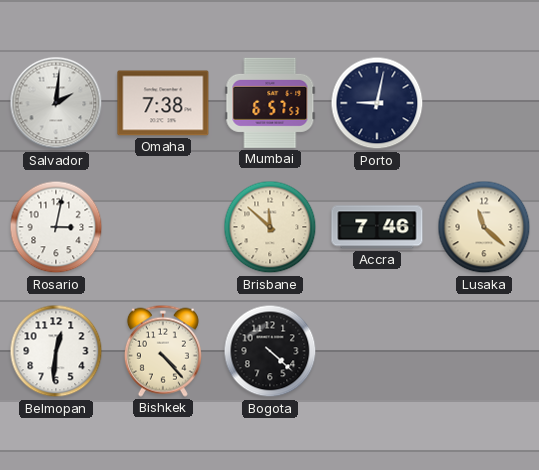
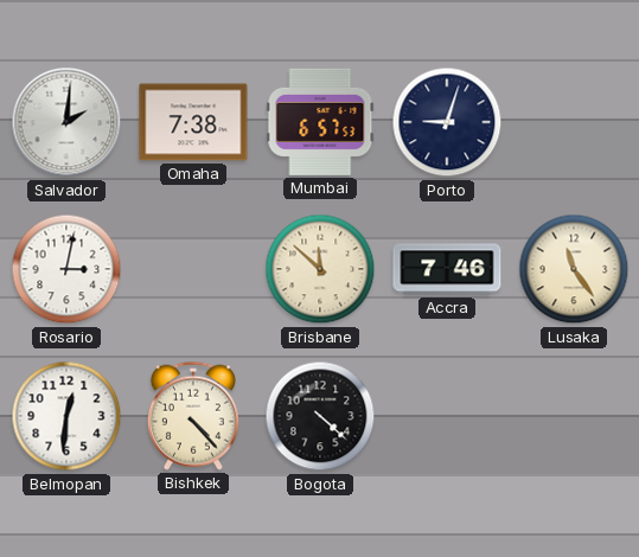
Porto: 9:02 -> 9:03 (447, 122)
Lusaka: 11:22 -> 11:24 (574, 269)
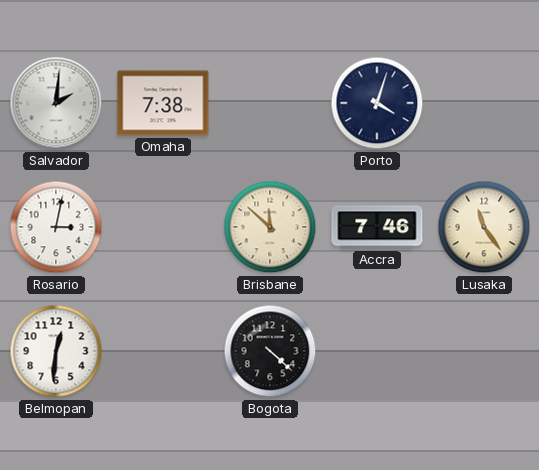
Mumbai: 6:57 -> none (320, 122)
Porto: 9:03 -> 4:03 (377, 103)
Bishkek: 4:23 -> none (193, 416)
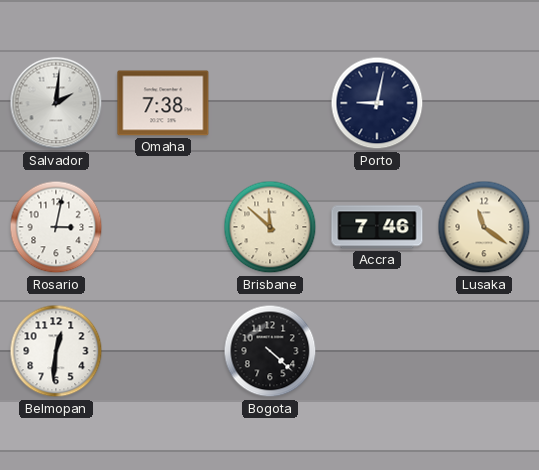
Porto: 4:03 -> 9:02 (377, 103)
Lusaka: 11:24 -> 11:21 (484, 227)
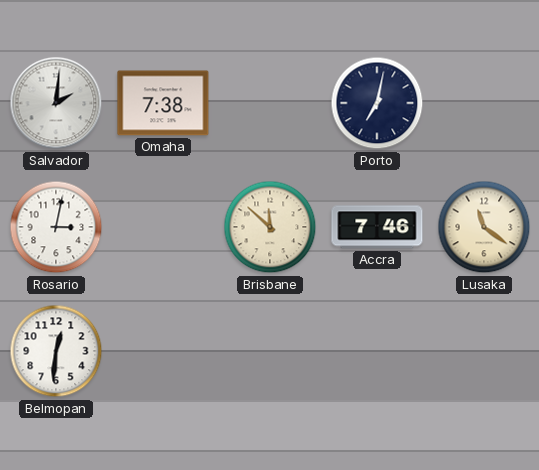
Porto: 9:02 -> 7:02 (377, 103)
Bogota: 4:22 -> none (270, 351)
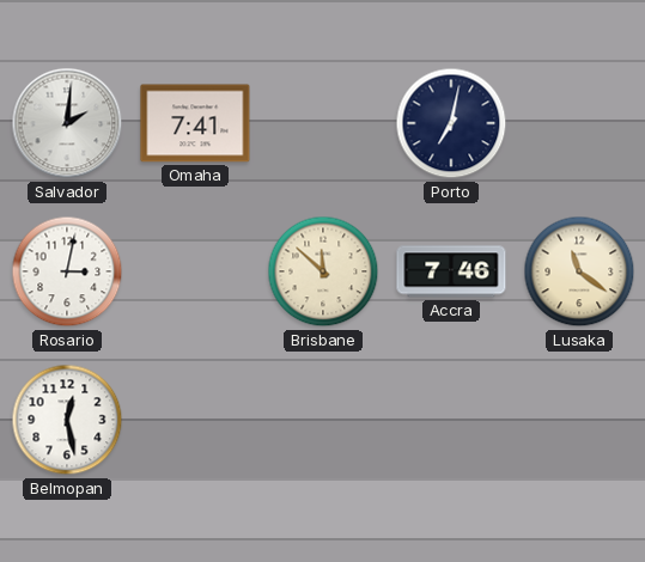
Omaha: 7:38 -> 7:41 (195, 123)
Belmopan: 12:31 -> 12:28 (67, 420)
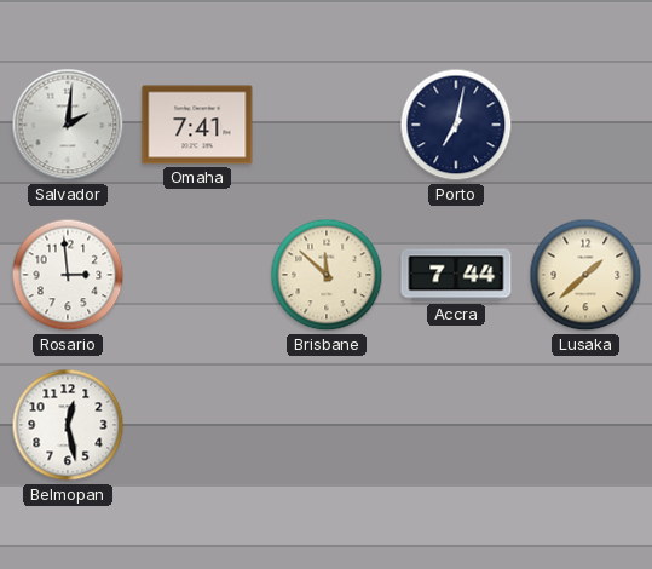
Rosario: 3:02 -> 2:59 (68, 275)
Accra: 7:46 -> 7:44 (456, 275)
Lusaka: 11:21 -> 1:38 (585, 275)
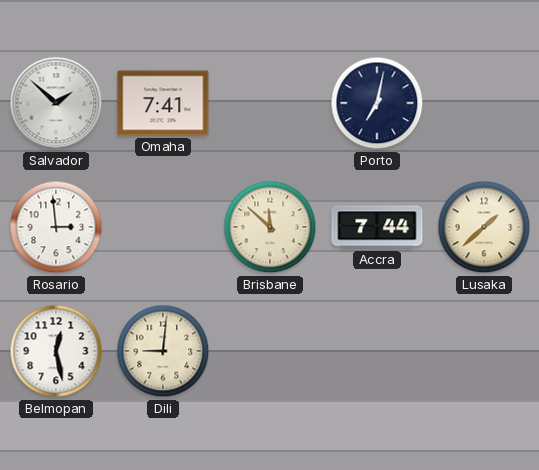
Salvador: 2:01 -> 1:52 (56, 103)
Dili: none -> 9:01 (163, 351)
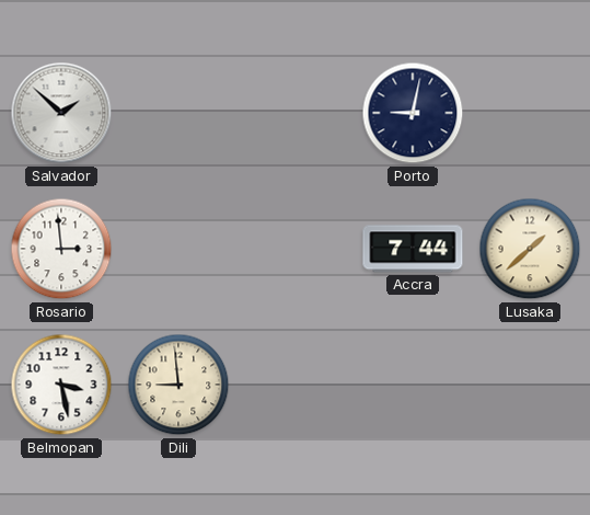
Omaha: 7:41 -> none (163, 103)
Porto: 7:02 -> 9:02 (413, 113)
Brisbane: 11:52 -> none (270, 227)
Belmopan: 12:28 -> 3:28 (61, 385)
Dili: 9:01 -> 8:59 (178, 385)
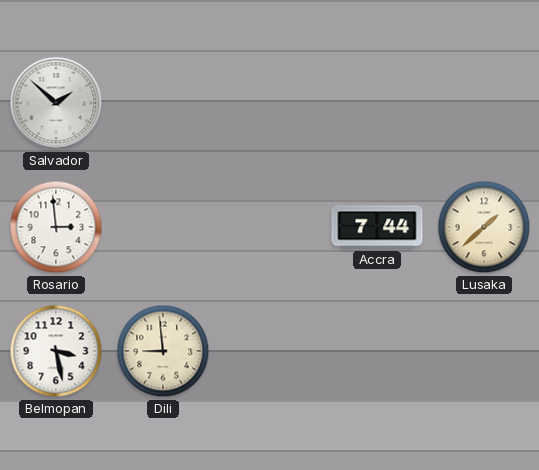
Porto: 9:02 -> none (413, 113)
